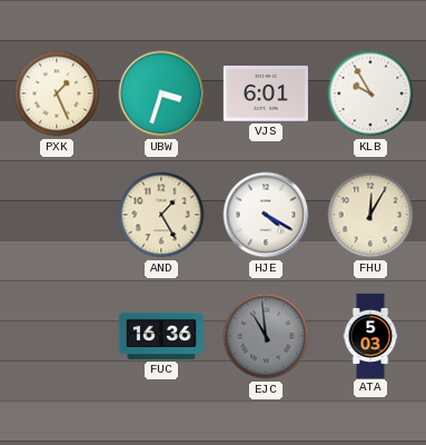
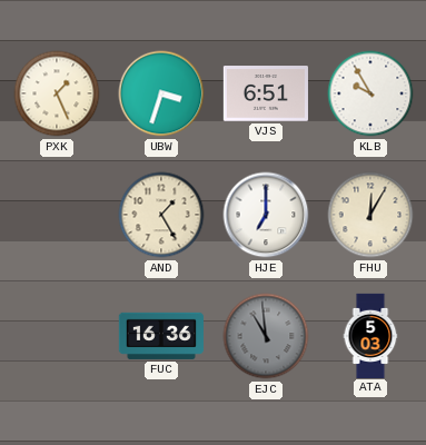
VJS: 6:01 -> 6:51 (266, 93)
HJE: 4:20 -> 7:00 (266, 215)
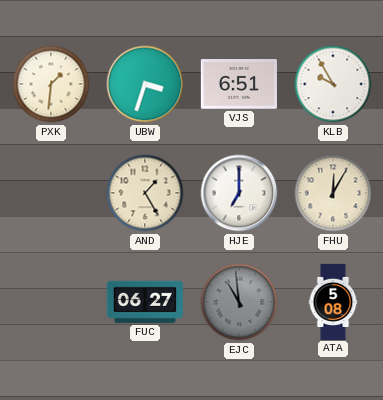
PXK: 1:26 -> 1:31 (51, 84)
FUC: 16:36 -> 06:27 (145, 302)
ATA: 5:03 -> 5:08 (333, 301)
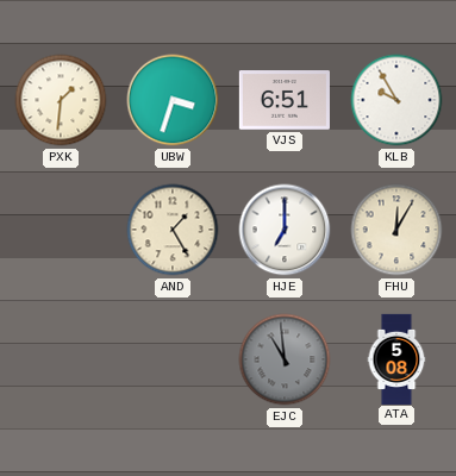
FUC: 06:27 -> none (145, 302)
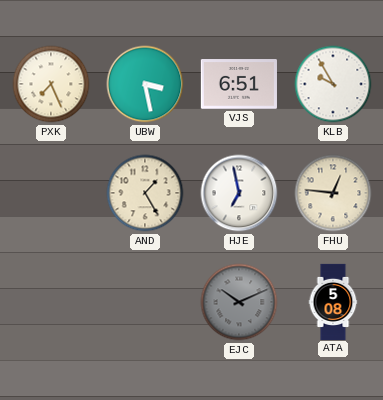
PXK: 1:31 -> 7:26 (51, 84)
UBW: 3:33 -> 3:28 (145, 84)
HJE: 7:00 -> 6:58 (239, 193)
FHU: 12:05 -> 12:46 (333, 193)
EJC: 10:59 -> 10:11 (239, 302)
